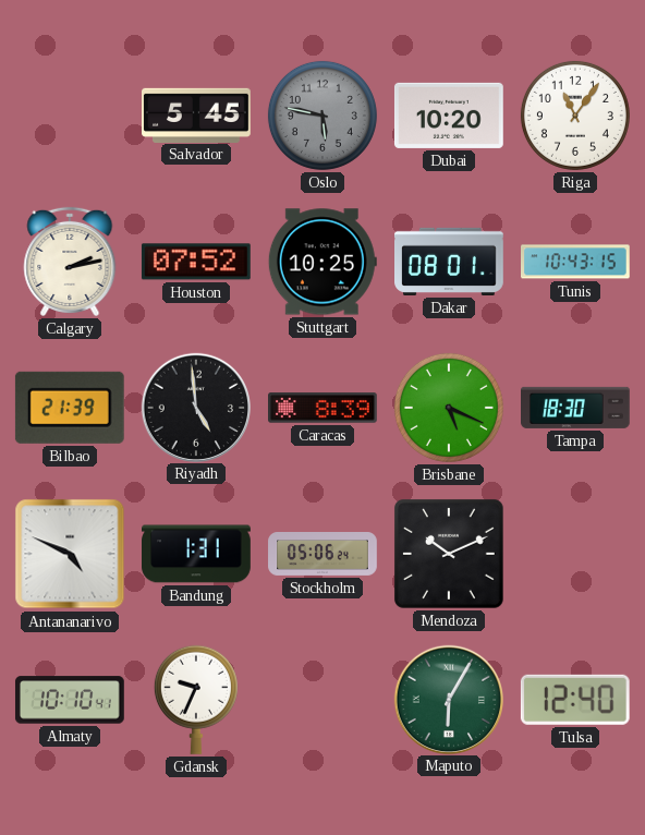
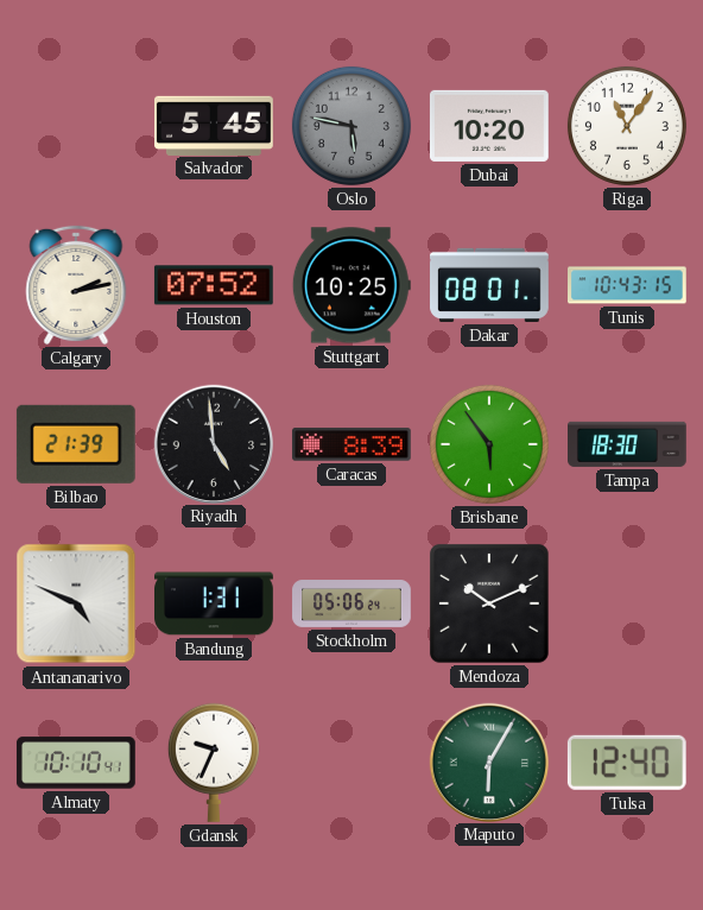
Brisbane: 5:19 -> 5:54 (489, 444)
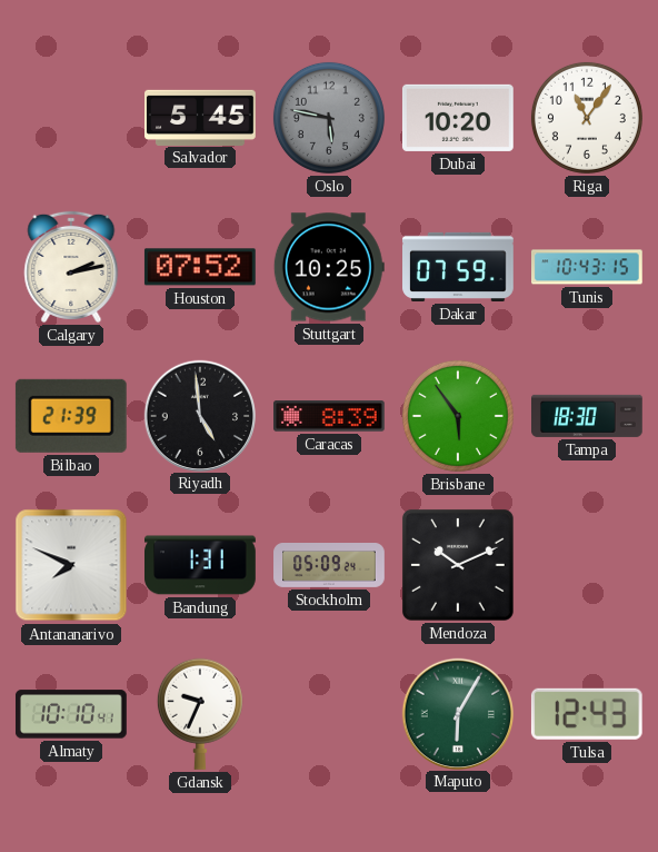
Dakar: 08:01 -> 07:59 (459, 267)
Antananarivo: 4:49 -> 7:49 (71, 565)
Stockholm: 05:06 -> 05:09 (329, 566)
Tulsa: 12:40 -> 12:43 (587, 714)
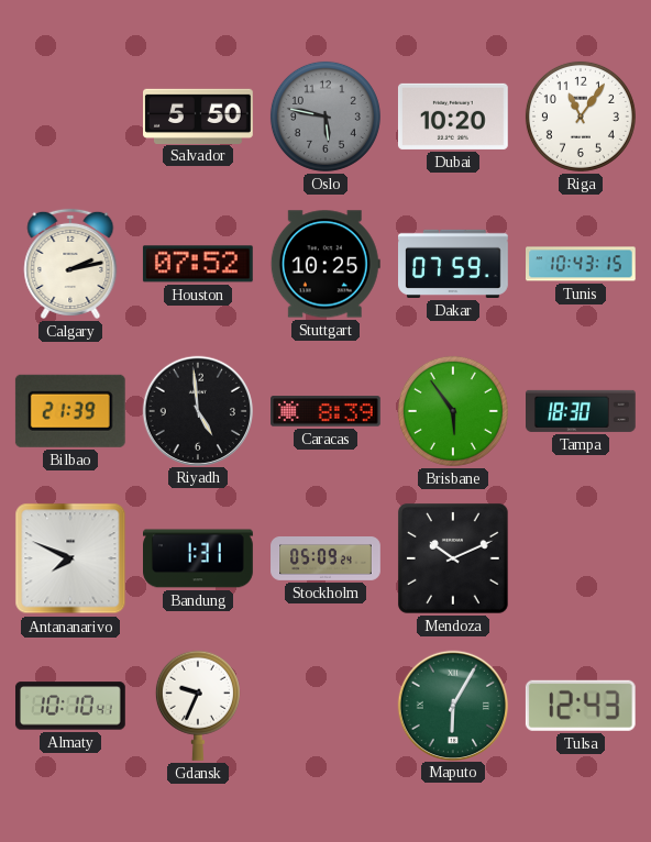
Salvador: 5:45 -> 5:50 (199, 115)
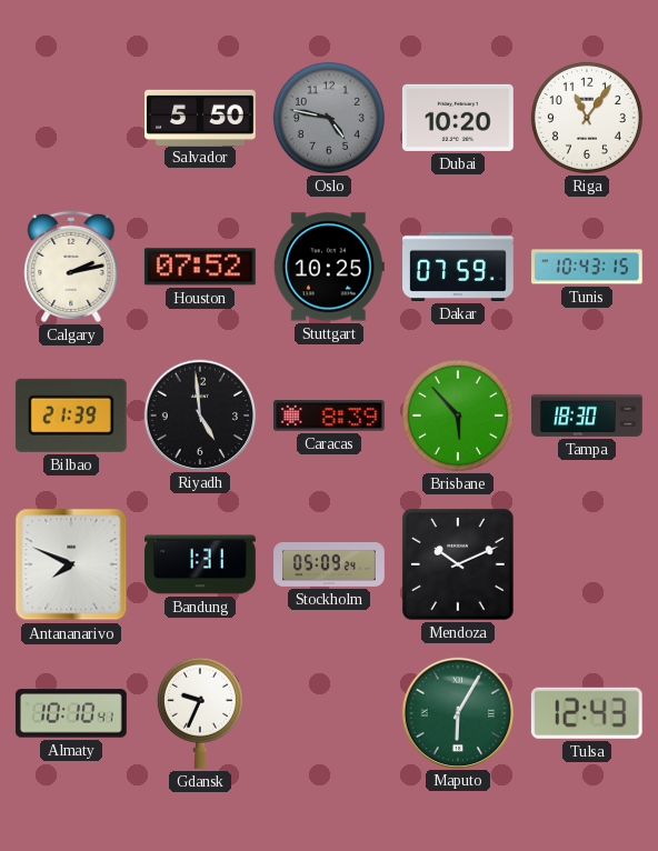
Oslo: 5:47 -> 4:47 (329, 118)
Brisbane: 5:54 -> 5:53 (458, 416)
